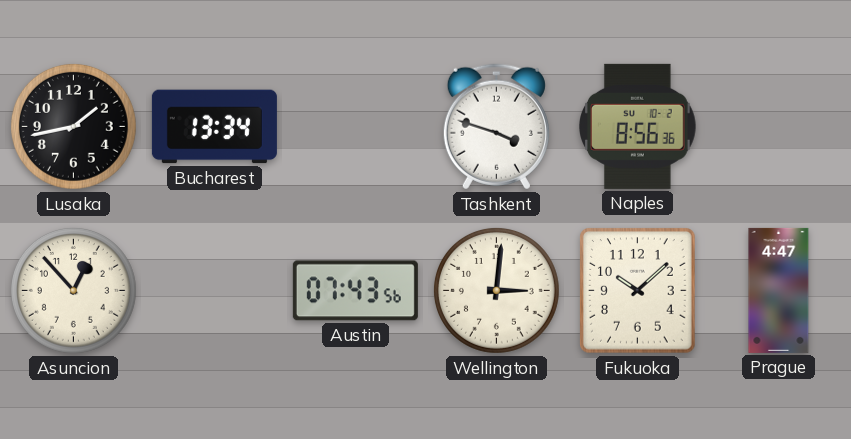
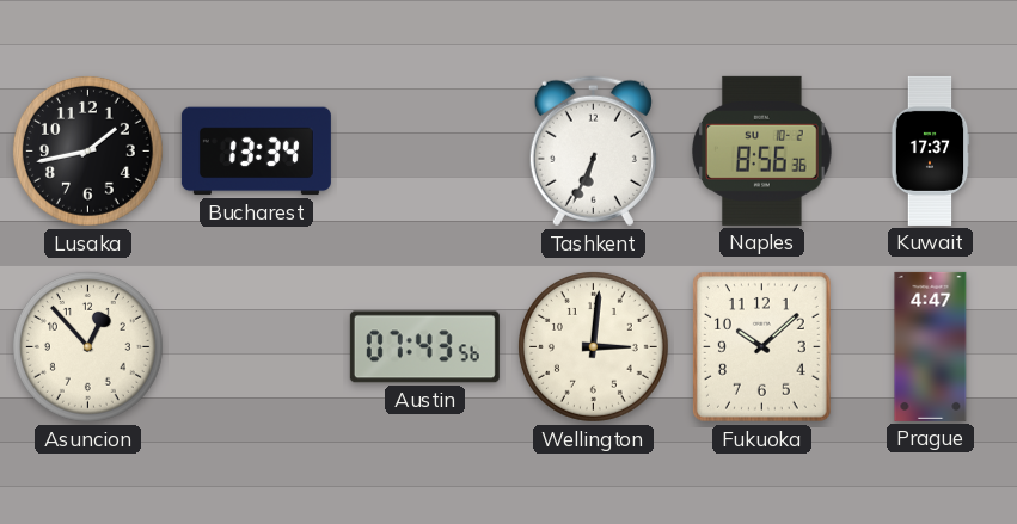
Tashkent: 3:48 -> 6:34 (593, 152)
Kuwait: none -> 17:37 (930, 150)
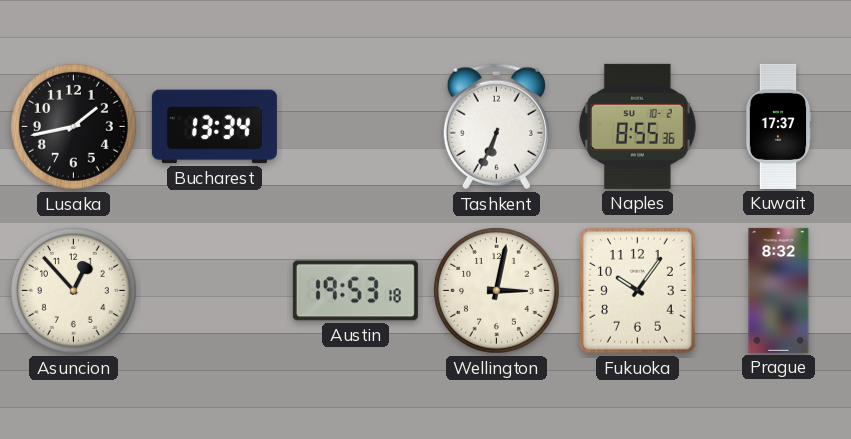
Naples: 8:56 -> 8:55 (638, 126)
Austin: 07:43 -> 19:53 (355, 291)
Wellington: 3:01 -> 3:02 (496, 290)
Fukuoka: 10:08 -> 10:06 (638, 291)
Prague: 4:47 -> 8:32 (779, 290)
